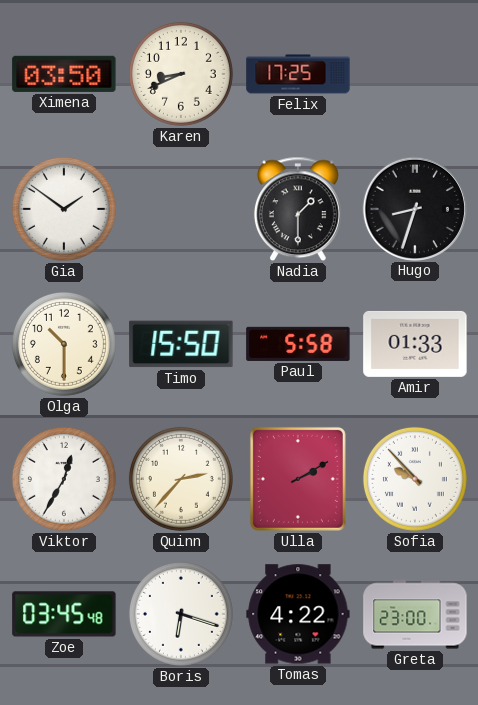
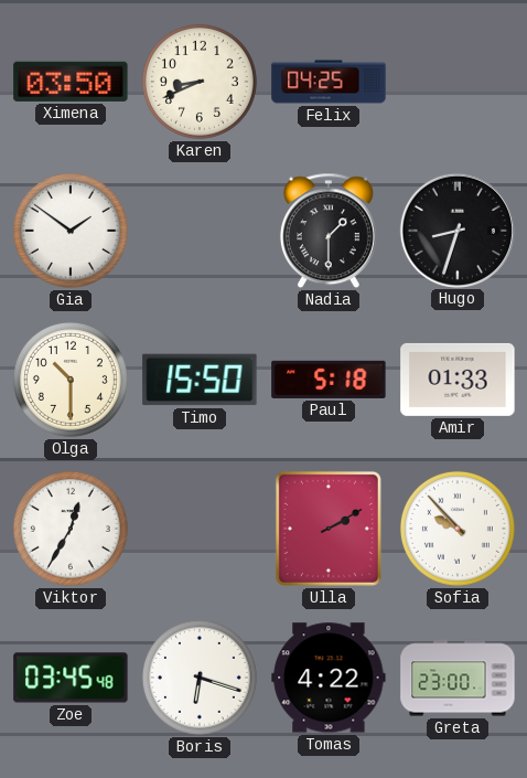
Felix: 17:25 -> 04:25 (329, 82)
Paul: 5:58 -> 5:18 (329, 380)
Quinn: 2:37 -> none (181, 479)
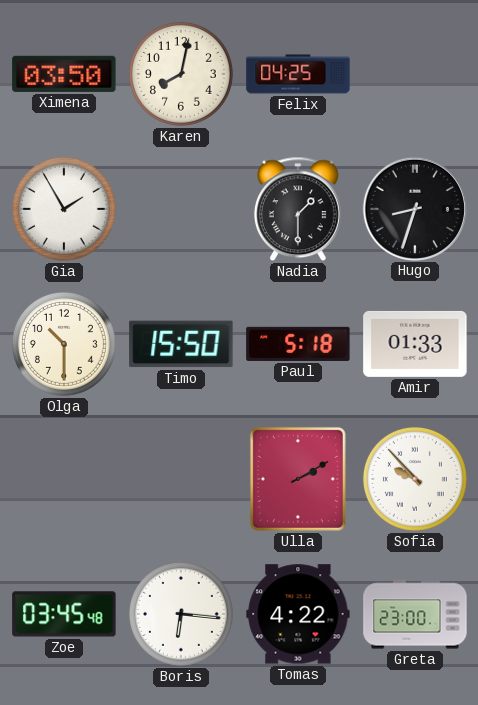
Karen: 8:41 -> 8:02 (181, 74)
Gia: 1:51 -> 1:55 (64, 209)
Viktor: 12:35 -> none (71, 529)
Boris: 6:18 -> 6:16 (181, 614)
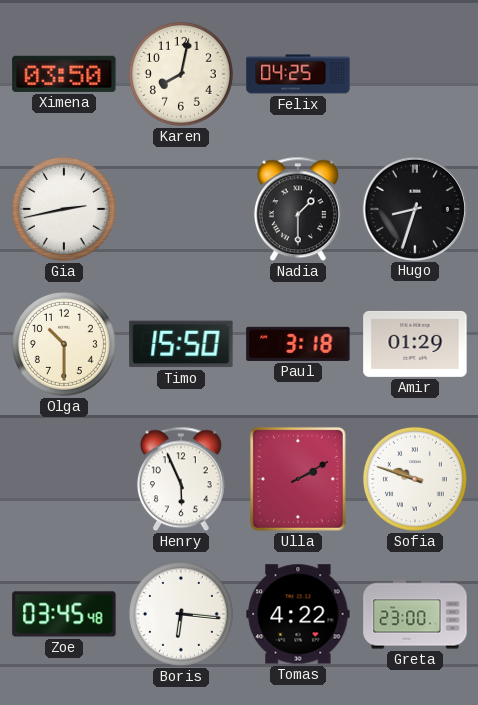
Gia: 1:55 -> 2:43 (64, 209)
Paul: 5:18 -> 3:18 (298, 344)
Amir: 01:33 -> 01:29 (415, 344)
Henry: none -> 5:56 (181, 479)
Sofia: 9:53 -> 9:48 (415, 479)
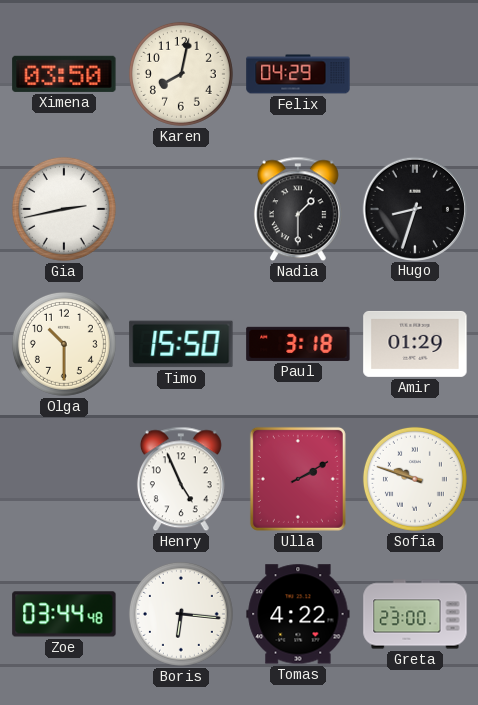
Felix: 04:25 -> 04:29 (298, 74)
Henry: 5:56 -> 4:56 (181, 479)
Zoe: 03:45 -> 03:44 (64, 614)
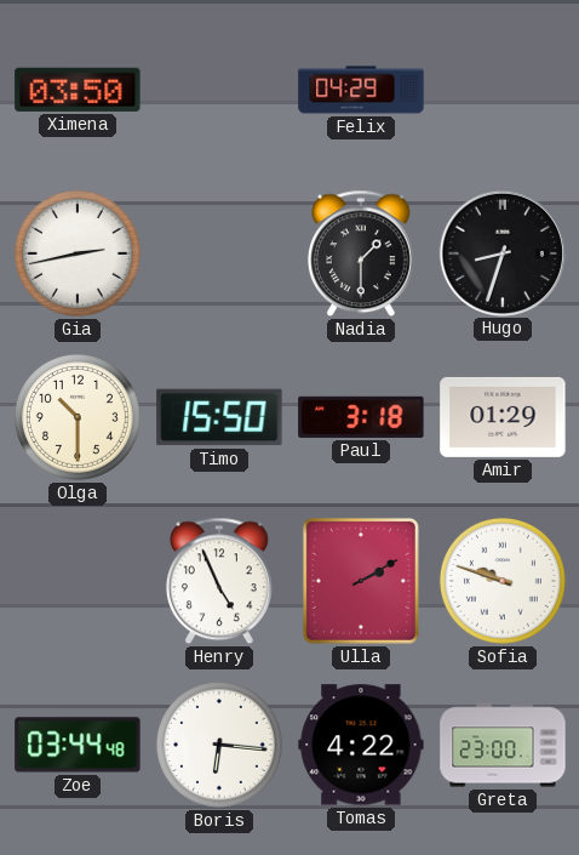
Karen: 8:02 -> none (181, 74)
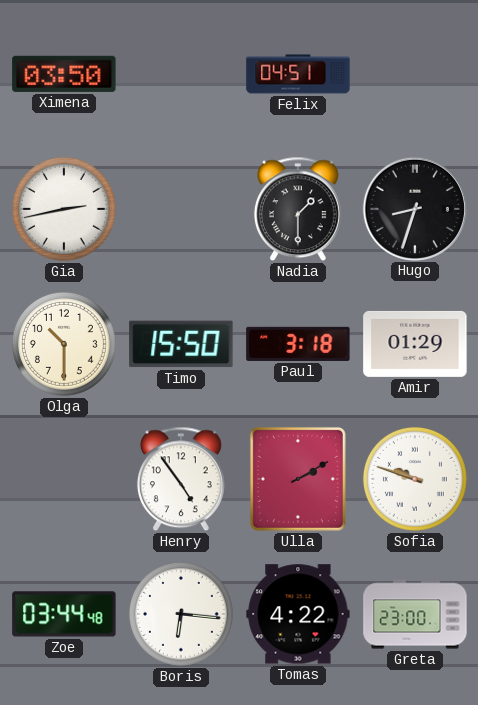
Felix: 04:29 -> 04:51 (298, 74)
Henry: 4:56 -> 4:54 (181, 479)
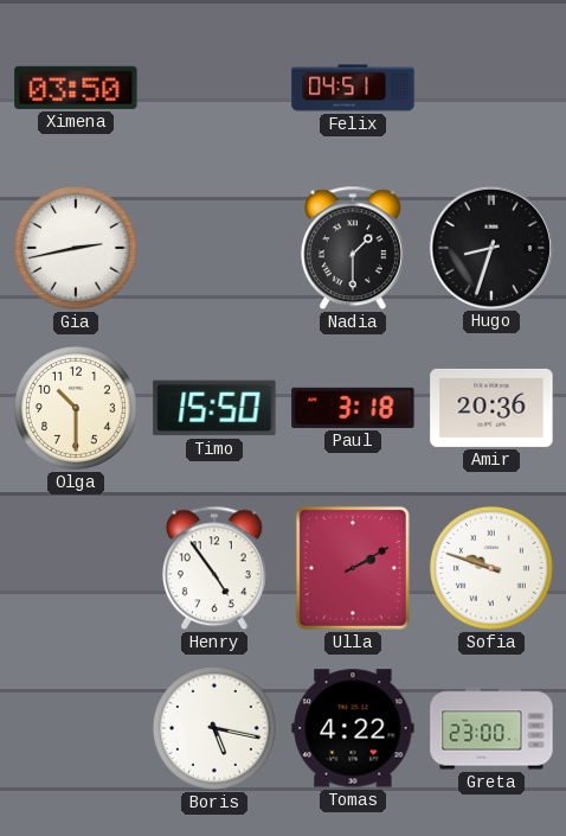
Amir: 01:29 -> 20:36 (491, 408)
Zoe: 03:44 -> none (64, 614)
Boris: 6:16 -> 5:17 (214, 728)
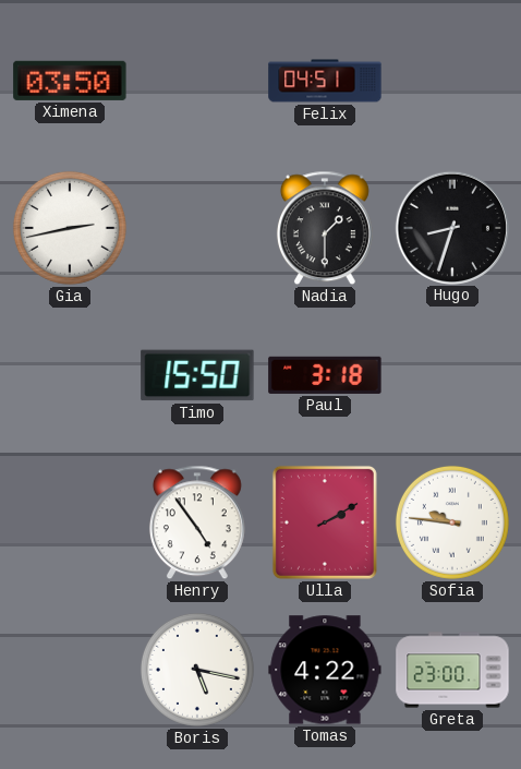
Olga: 10:30 -> none (76, 408)
Amir: 20:36 -> none (491, 408)
Sofia: 9:48 -> 9:46 (452, 522)
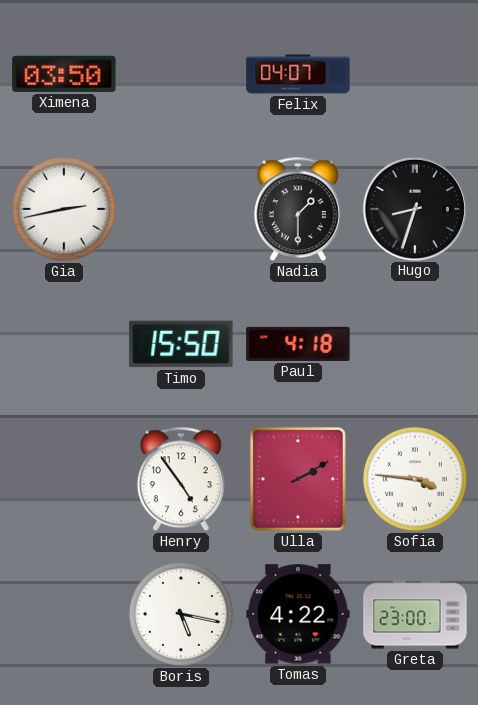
Felix: 04:51 -> 04:07 (298, 74)
Paul: 3:18 -> 4:18 (298, 344)
Sofia: 9:46 -> 3:46 (415, 479)
